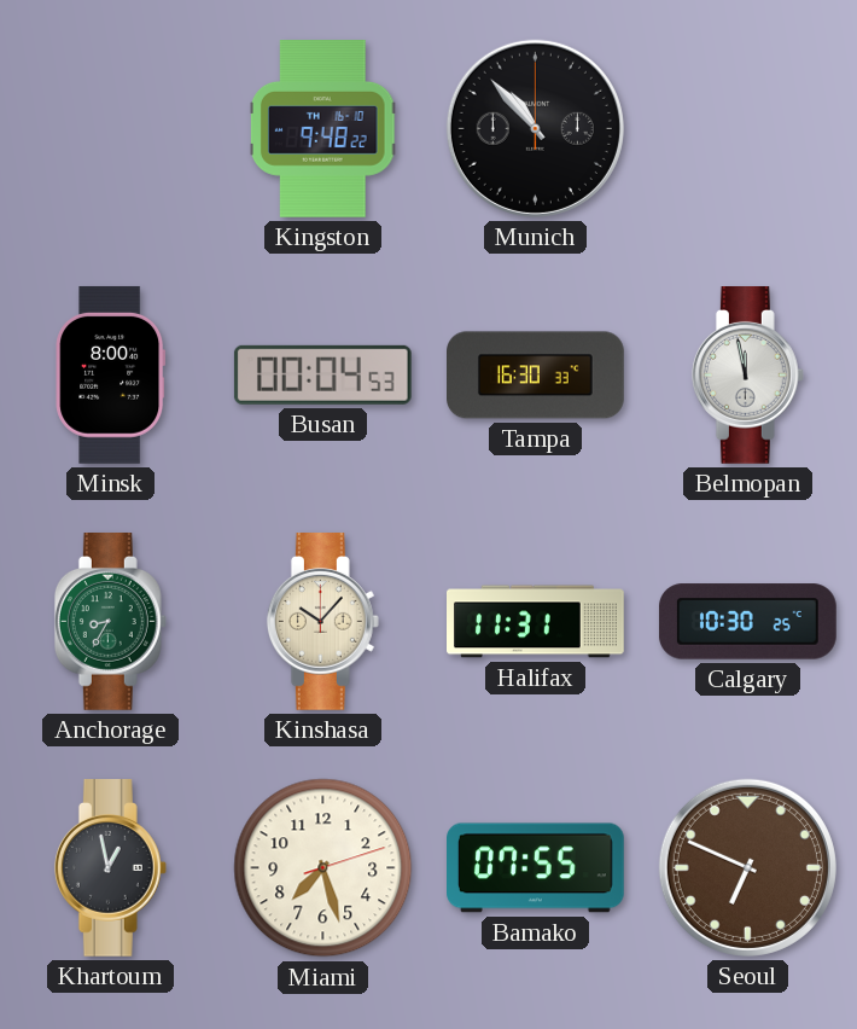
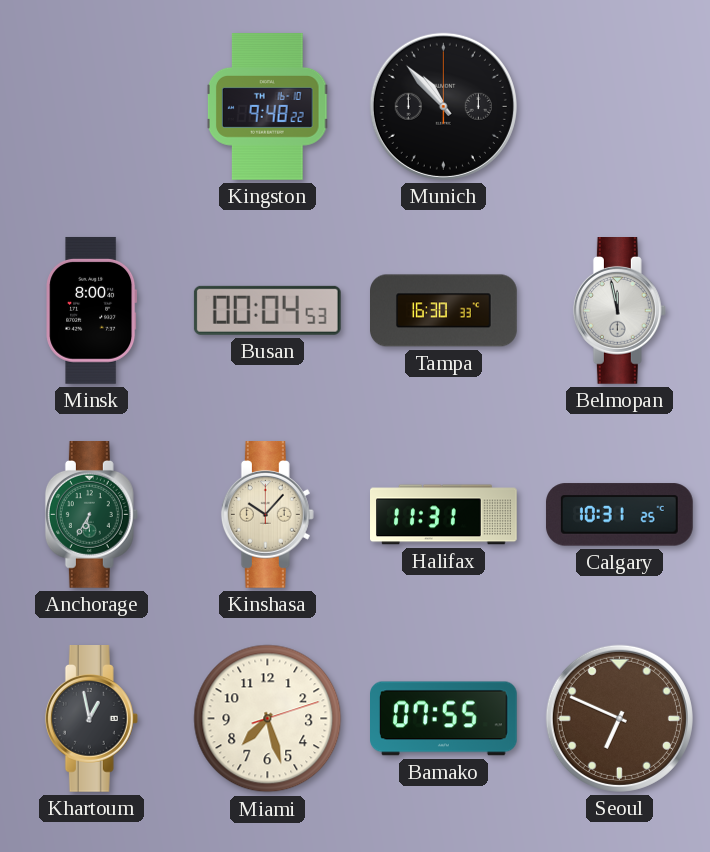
Anchorage: 8:35 -> 6:35 (91, 515)
Calgary: 10:30 -> 10:31 (619, 515)
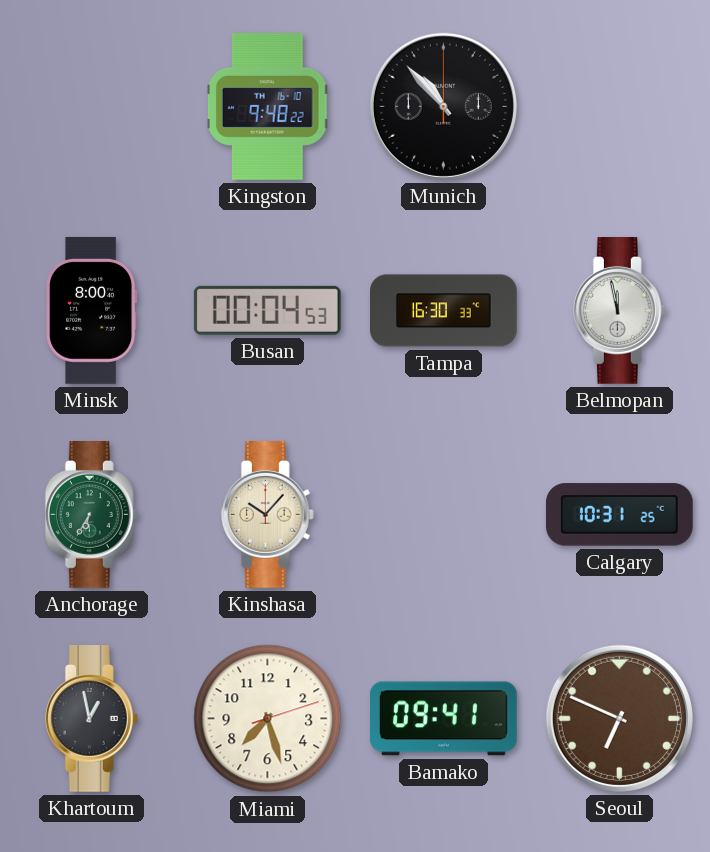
Halifax: 11:31 -> none (444, 515)
Bamako: 07:55 -> 09:41 (444, 719)
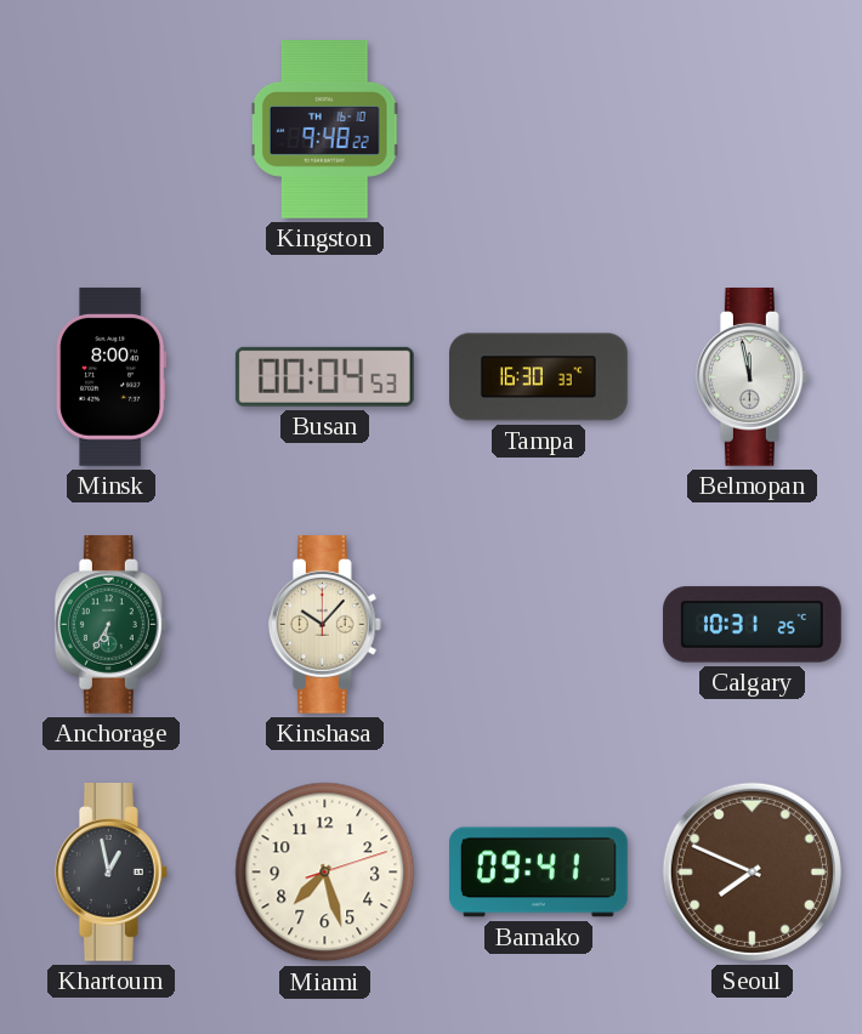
Munich: 10:53 -> none (443, 106)
Seoul: 6:49 -> 7:49 (752, 871)
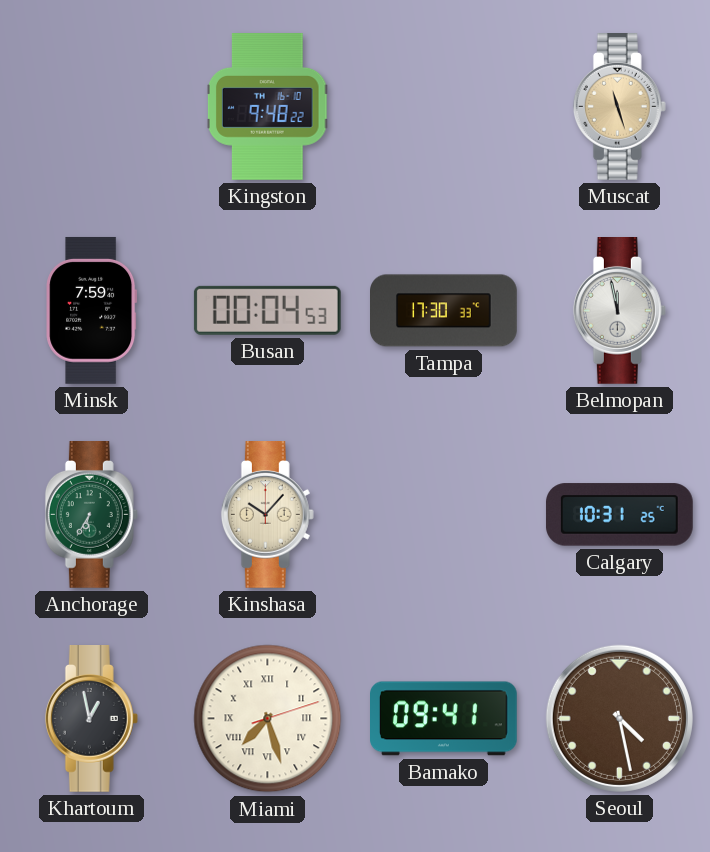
Muscat: none -> 11:27 (619, 107)
Minsk: 8:00 -> 7:59 (92, 310)
Tampa: 16:30 -> 17:30 (444, 311)
Miami numerals: Arabic -> Roman (268, 719)
Seoul: 7:49 -> 4:28 (619, 718)
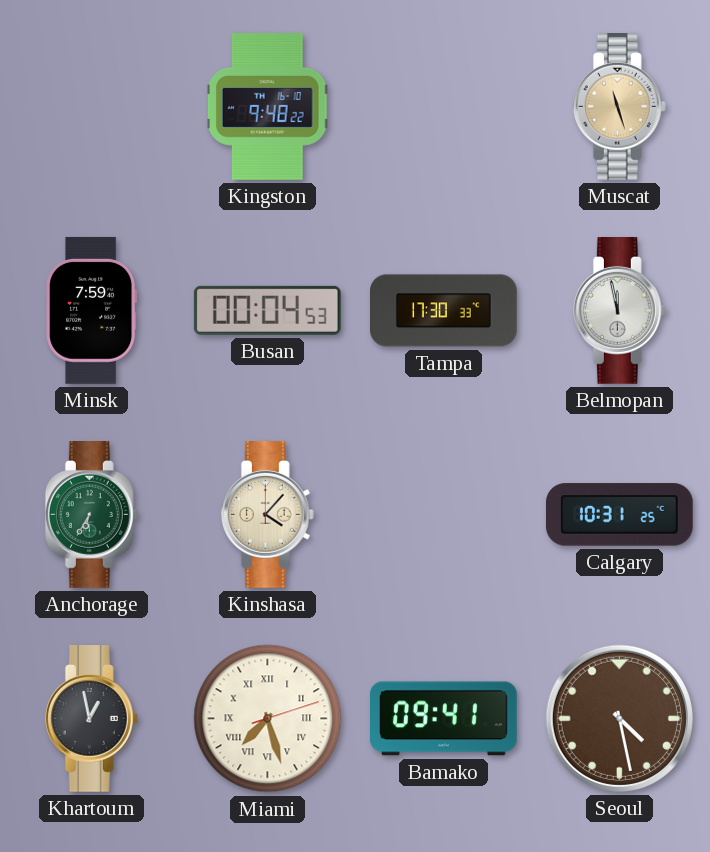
Kinshasa: 10:07 -> 4:07 (267, 515)
